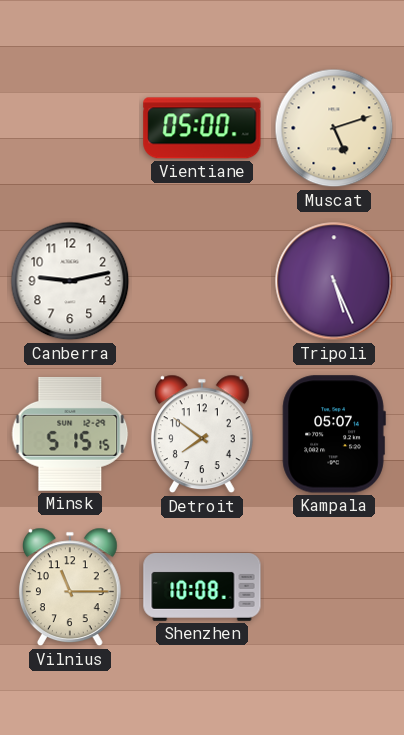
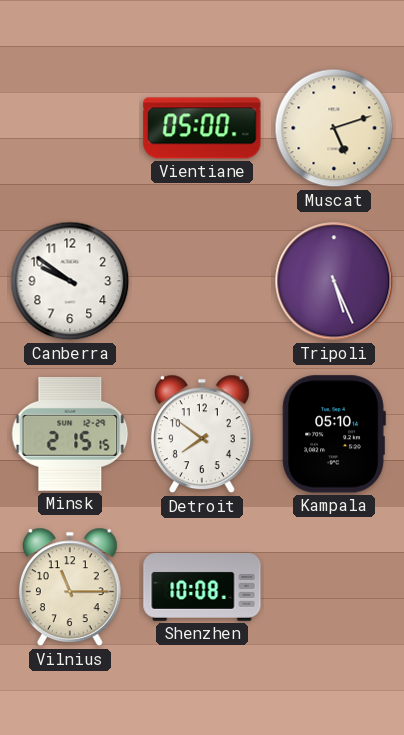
Canberra: 9:13 -> 9:51 (70, 281)
Minsk: 5:15 -> 2:15 (70, 434)
Kampala: 05:07 -> 05:10 (334, 434)
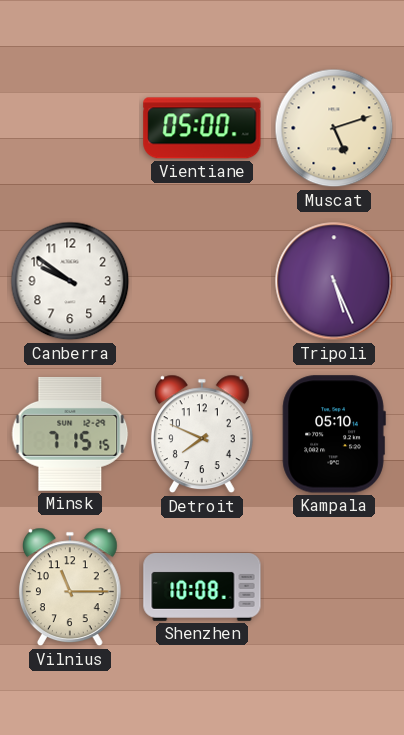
Minsk: 2:15 -> 7:15 (70, 434)
Detroit: 7:51 -> 7:49 (202, 434)
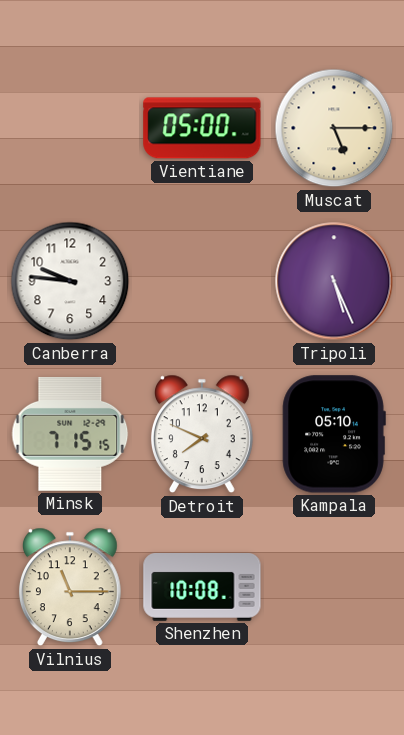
Muscat: 5:12 -> 5:15 (334, 128)
Canberra: 9:51 -> 9:46 (70, 281)
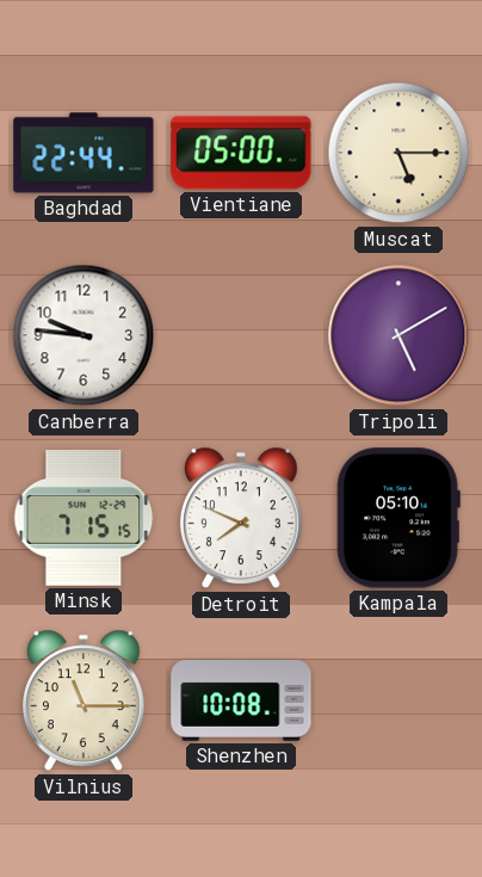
Baghdad: none -> 22:44 (84, 153)
Tripoli: 5:26 -> 5:10 (398, 335)
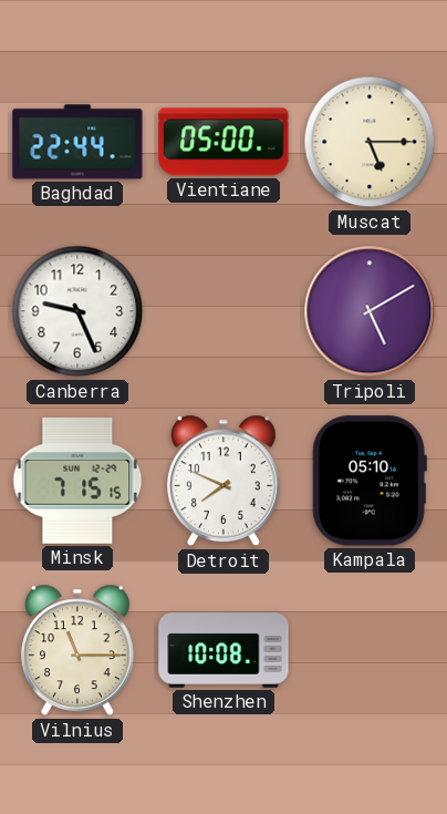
Canberra: 9:46 -> 9:26 (77, 311)
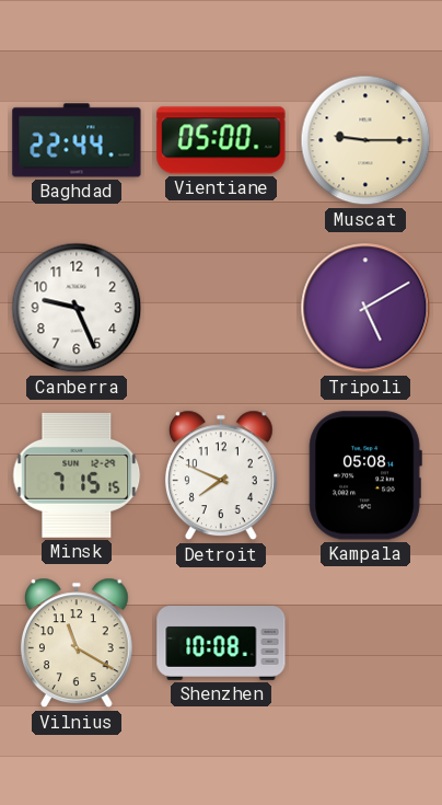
Muscat: 5:15 -> 9:15 (365, 140)
Kampala: 05:10 -> 05:08 (365, 475)
Vilnius: 11:15 -> 11:20 (77, 643)
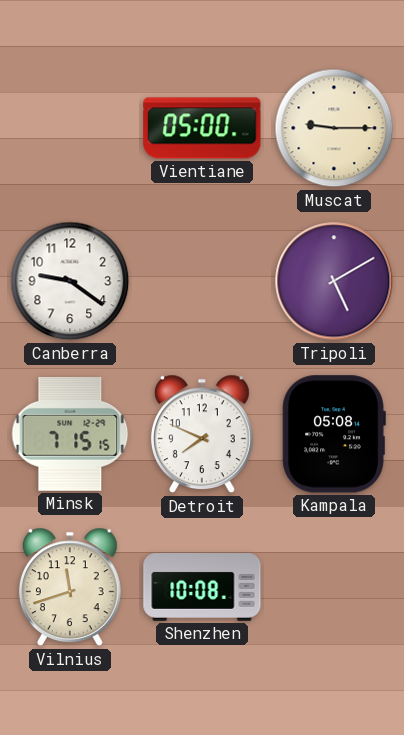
Baghdad: 22:44 -> none (77, 140)
Canberra: 9:26 -> 9:21 (70, 281)
Vilnius: 11:20 -> 11:42 (70, 587)
